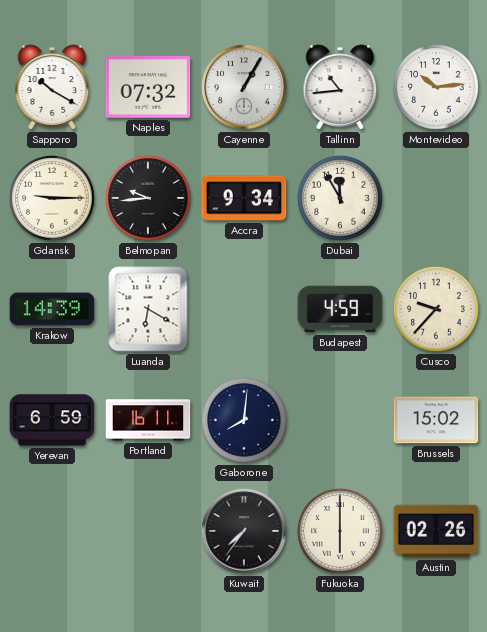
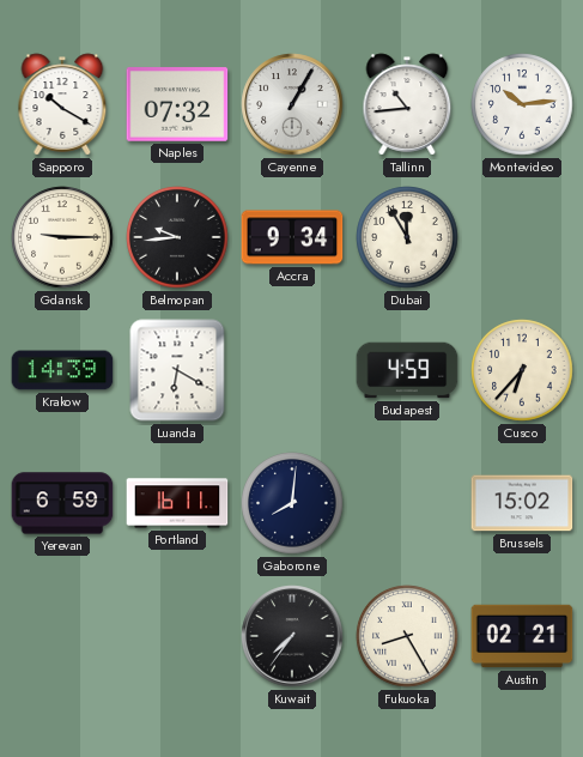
Cusco: 9:37 -> 6:37 (522, 370)
Fukuoka: 6:00 -> 8:25 (407, 636)
Austin: 02:26 -> 02:21 (522, 636)
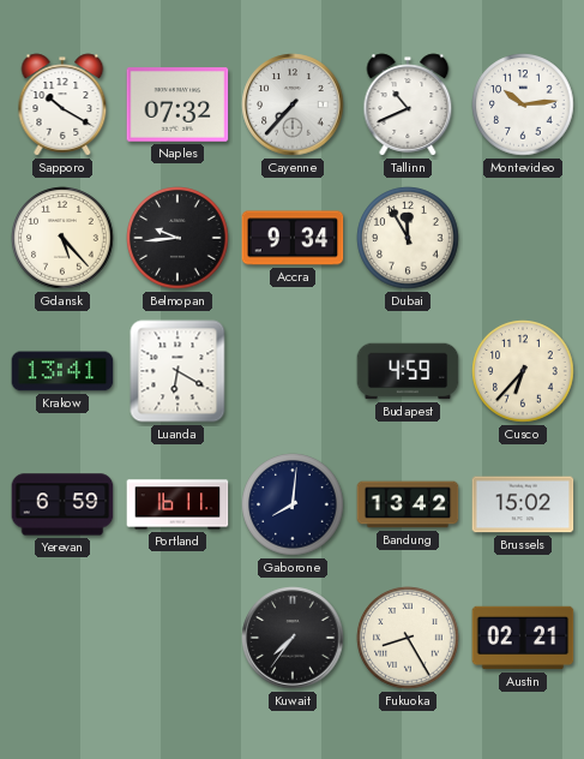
Cayenne: 1:05 -> 7:37 (293, 104)
Tallinn: 10:44 -> 10:41 (408, 104)
Gdansk: 9:15 -> 5:23 (62, 238)
Krakow: 14:39 -> 13:41 (62, 371)
Bandung: none -> 13:42 (408, 504)
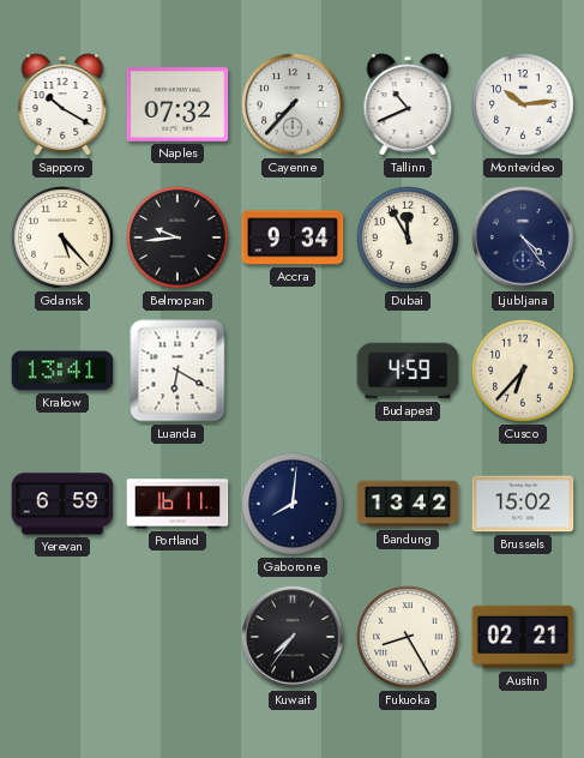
Ljubljana: none -> 4:24 (523, 237)
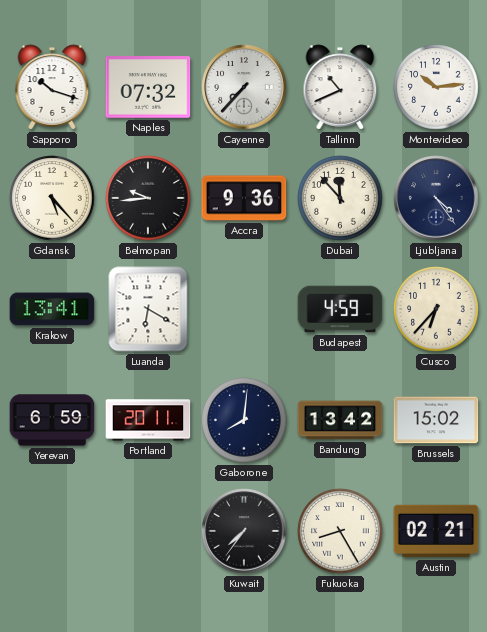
Sapporo: 10:20 -> 10:18 (52, 87)
Accra: 9:34 -> 9:36 (244, 198)
Dubai: 11:55 -> 11:53 (340, 198)
Portland: 16:11 -> 20:11 (148, 420)
